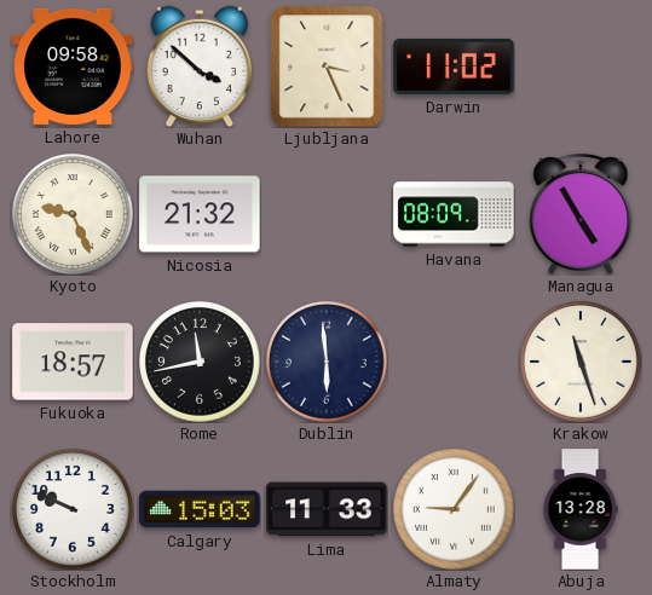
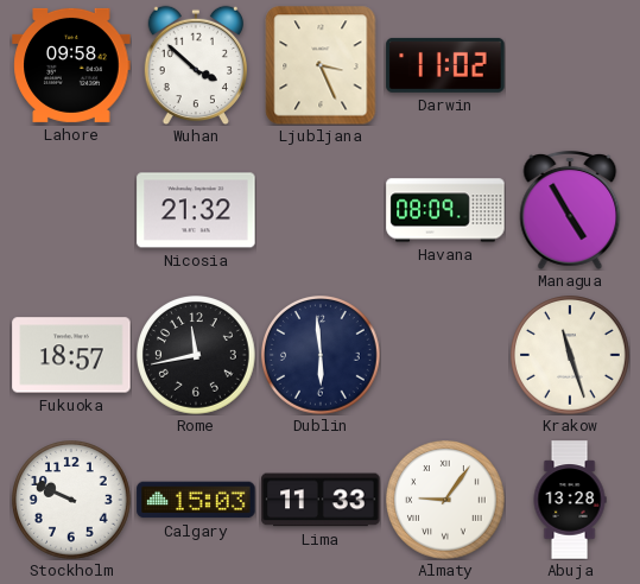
Kyoto: 9:26 -> none (74, 215)
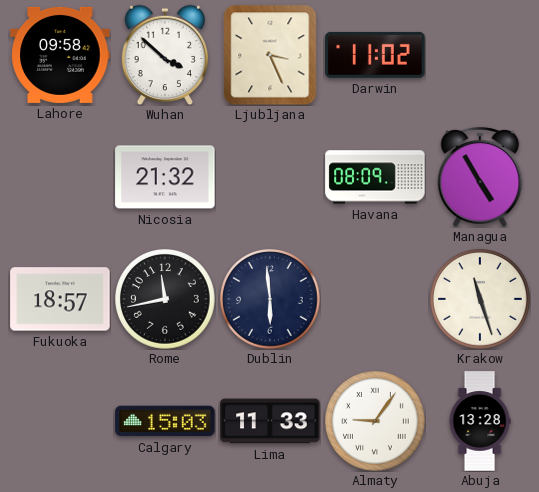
Stockholm: 9:49 -> none (72, 501)
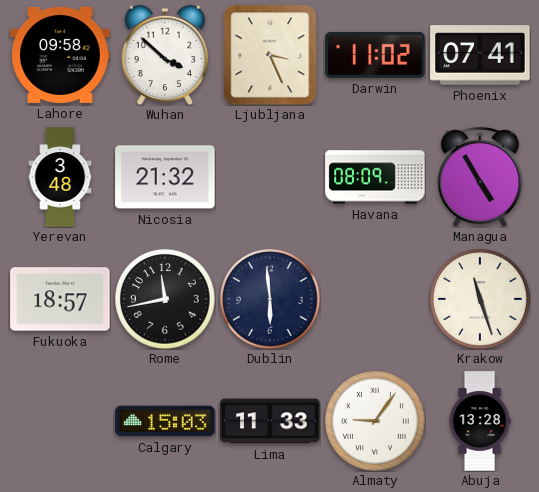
Phoenix: none -> 07:41 (480, 55)
Yerevan: none -> 3:48 (60, 177)
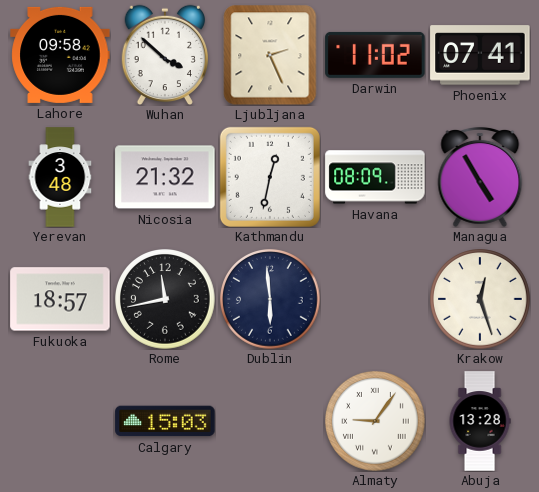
Ljubljana: 3:26 -> 2:26 (270, 55)
Kathmandu: none -> 12:32 (270, 177)
Krakow: 11:27 -> 12:27 (481, 300)
Lima: 11:33 -> none (270, 421)
